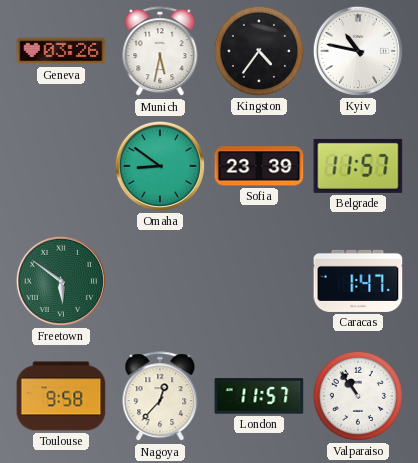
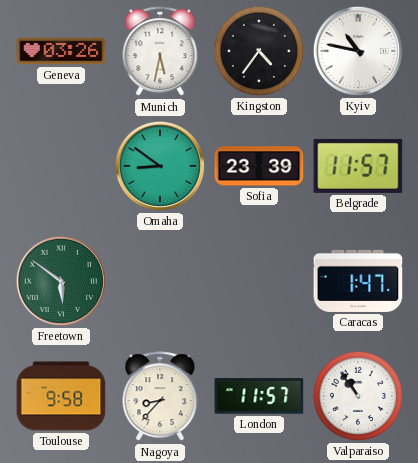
Nagoya: 12:37 -> 8:37 (160, 397)
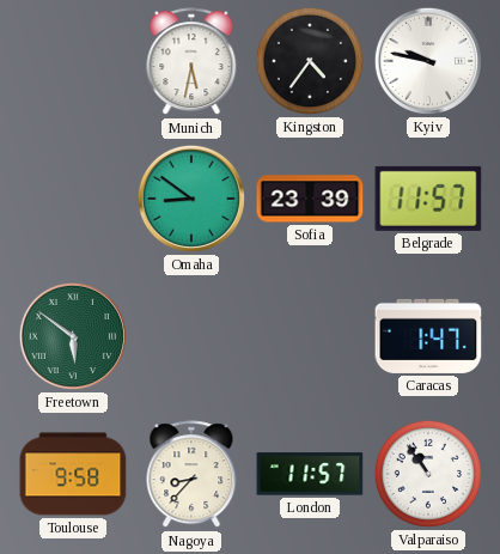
Geneva: 03:26 -> none (61, 51)
Kyiv: 10:47 -> 9:47 (428, 61)
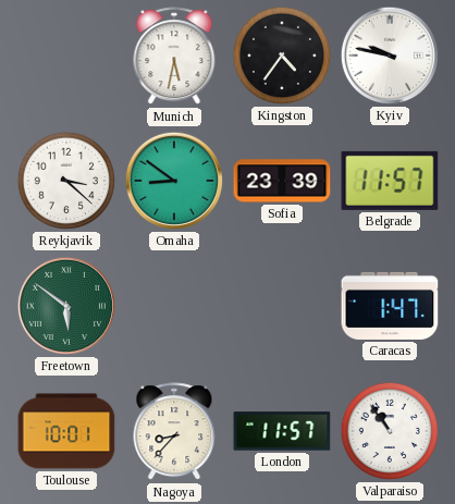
Reykjavik: none -> 3:22 (66, 181)
Toulouse: 9:58 -> 10:01 (66, 431)
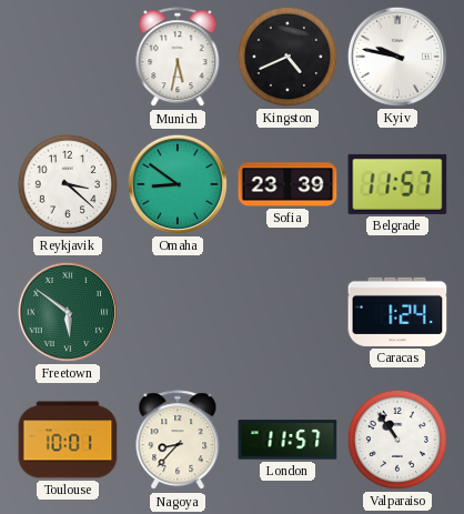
Kingston: 4:36 -> 4:41 (288, 57)
Caracas: 1:47 -> 1:24 (397, 312)
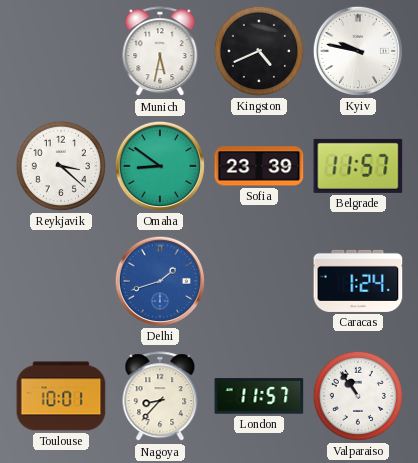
Freetown: 5:51 -> none (68, 312)
Delhi: none -> 1:42 (160, 281)
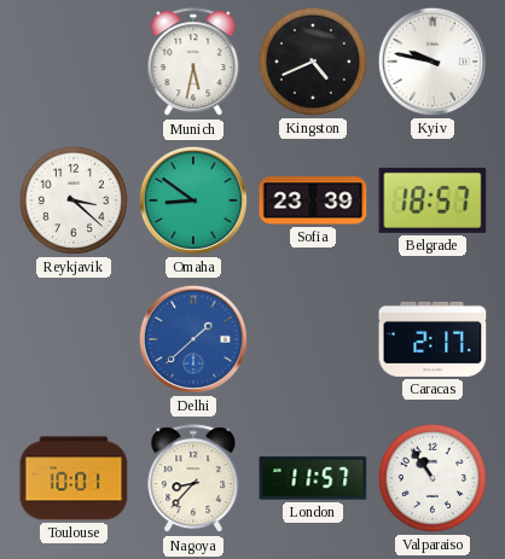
Belgrade: 11:57 -> 18:57 (433, 200)
Delhi: 1:42 -> 1:38 (193, 339)
Caracas: 1:24 -> 2:17 (433, 339)
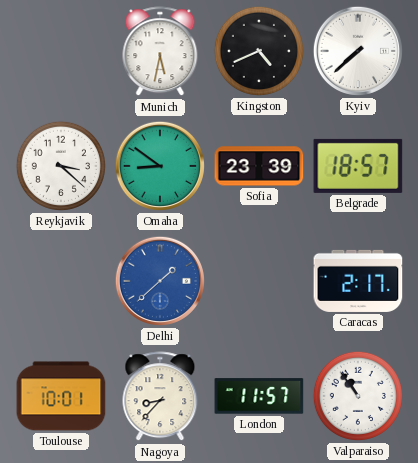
Kyiv: 9:47 -> 7:38 (358, 51)
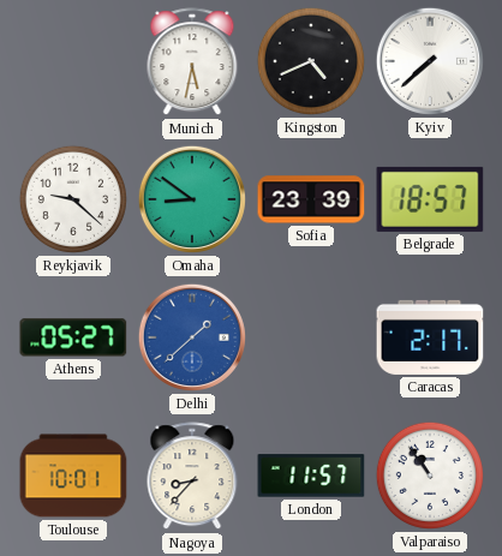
Reykjavik: 3:22 -> 9:22 (73, 199)
Athens: none -> 05:27 (73, 337)
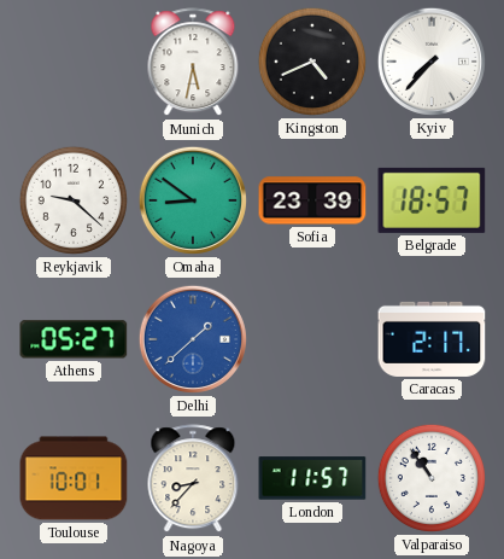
Kyiv: 7:38 -> 7:37 (432, 62)
